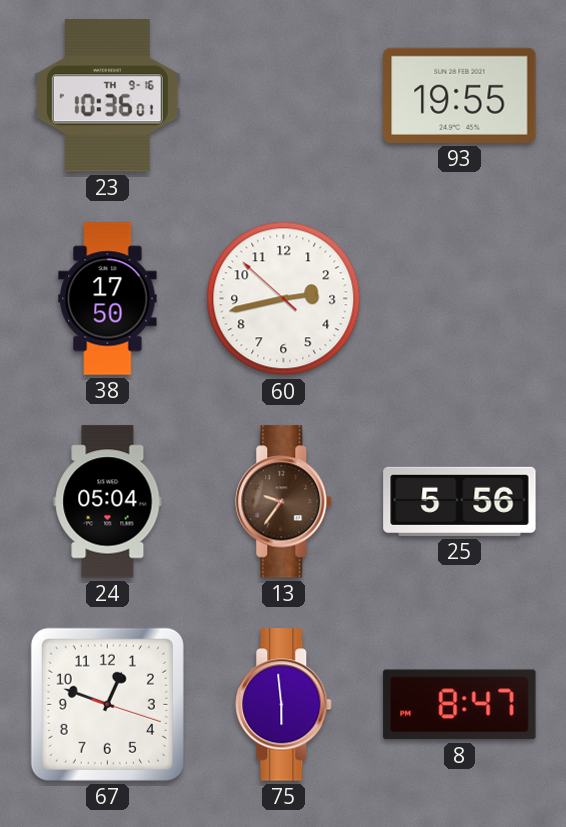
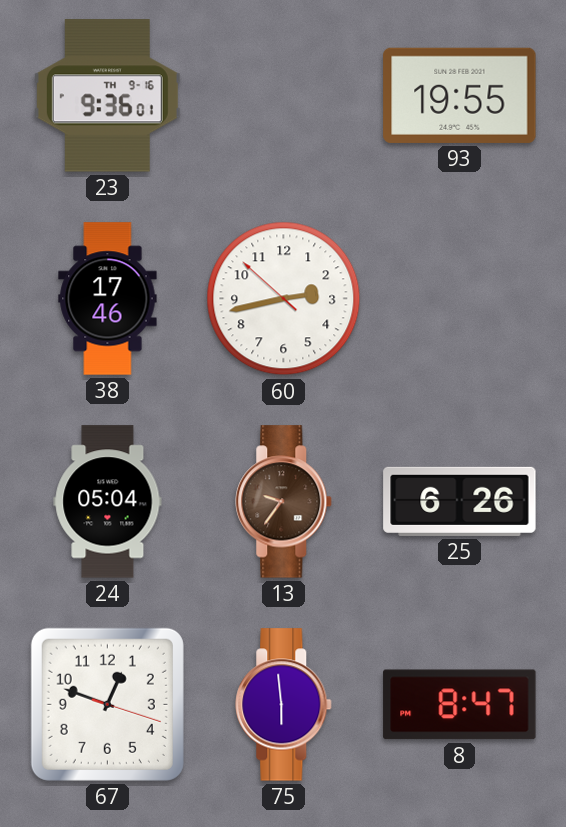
23: 10:36 -> 9:36 (107, 96)
38: 17:50 -> 17:46 (108, 299)
25: 5:56 -> 6:26 (460, 501)
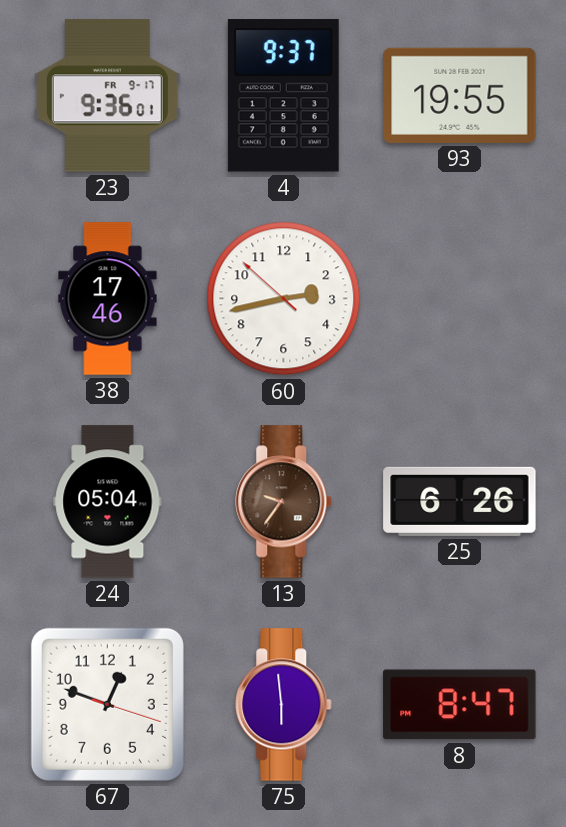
23 date: TH 9-16 -> FR 9-17 (107, 96)
4: none -> 9:37 (283, 96)
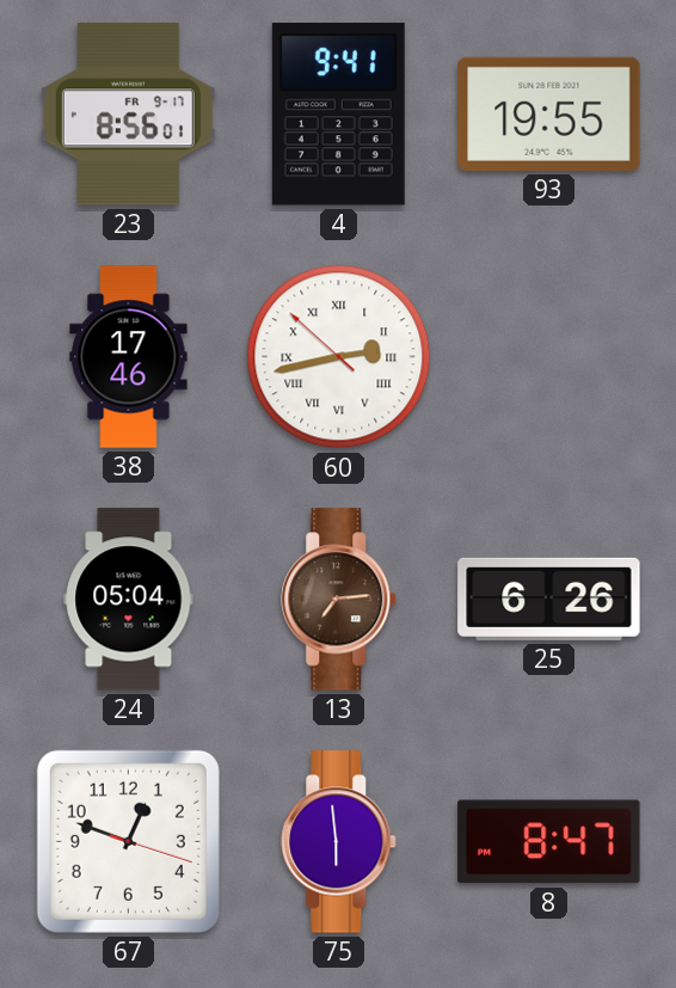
23: 9:36 -> 8:56 (128, 115)
4: 9:37 -> 9:41 (338, 115)
60 numerals: Arabic -> Roman (339, 357)
13: 9:36 -> 7:14 (339, 600)
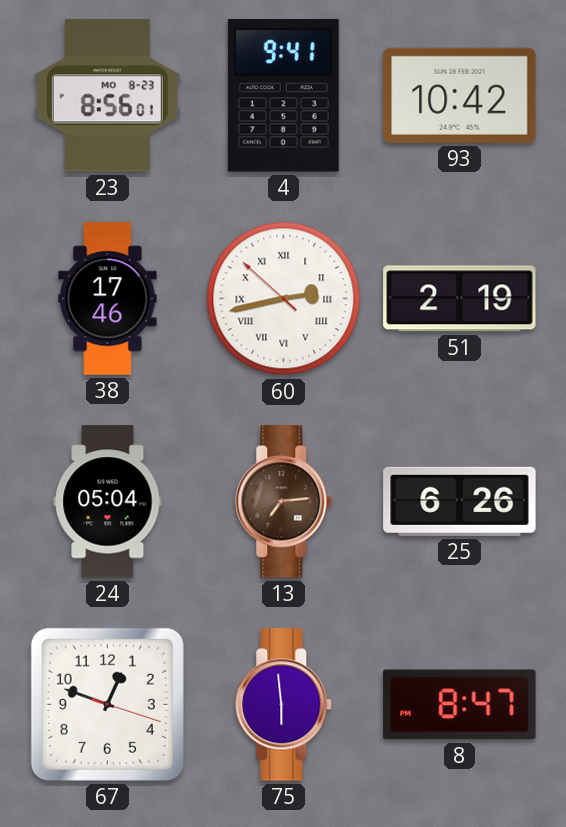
23 date: FR 9-17 -> MO 8-23 (107, 96)
93: 19:55 -> 10:42 (460, 95)
51: none -> 2:19 (460, 299)
